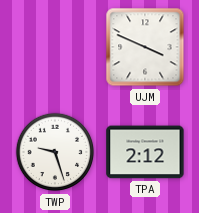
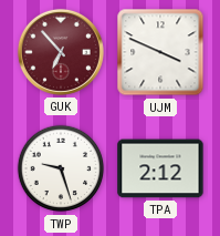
GUK: none -> 6:53 (61, 52)
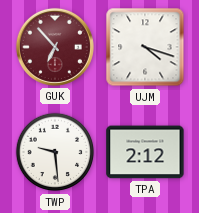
UJM: 3:49 -> 4:18 (145, 47)
TWP: 9:27 -> 9:29 (55, 152)
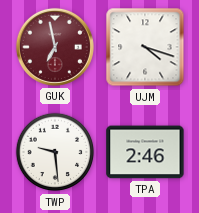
GUK: 6:53 -> 6:58 (55, 47)
TPA: 2:12 -> 2:46 (145, 152)
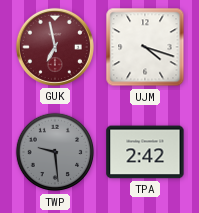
TWP dial: white -> grey (55, 152)
TPA: 2:46 -> 2:42 (145, 152)
